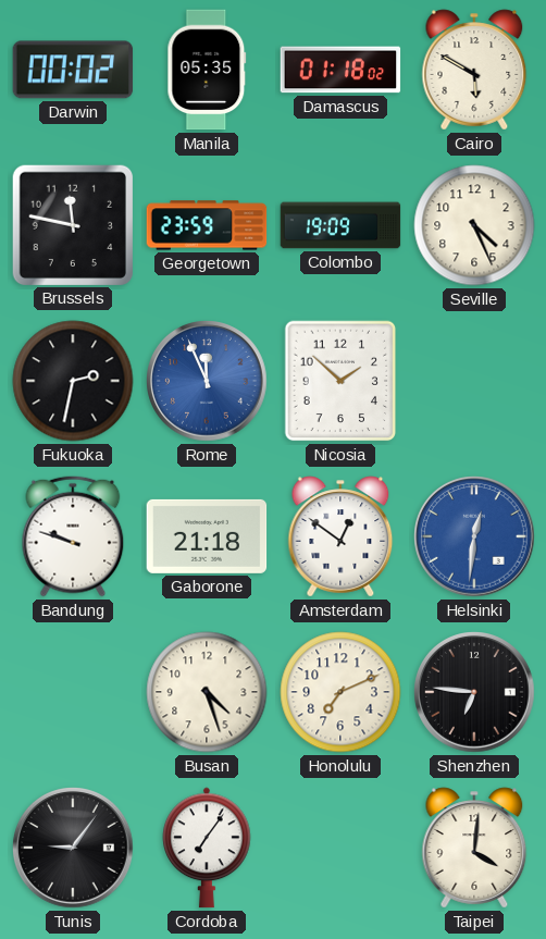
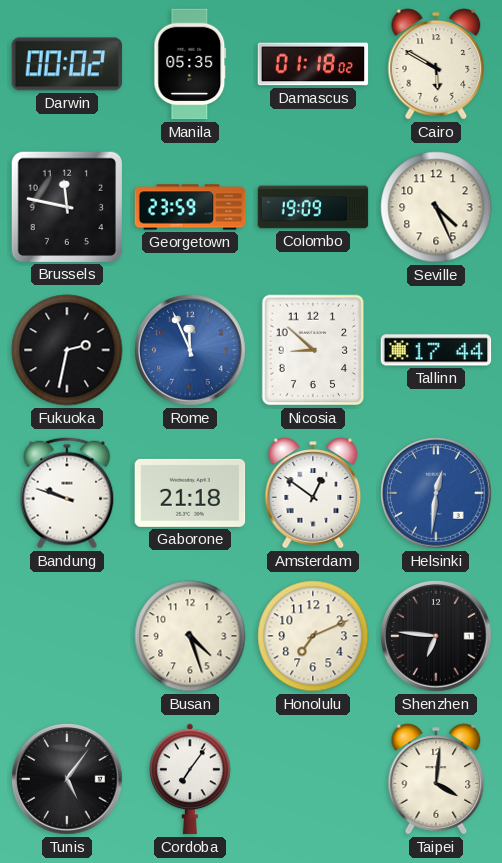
Nicosia: 1:52 -> 8:52 (313, 350)
Tallinn: none -> 17:44 (436, 350)
Tunis: 9:06 -> 5:06 (67, 779)
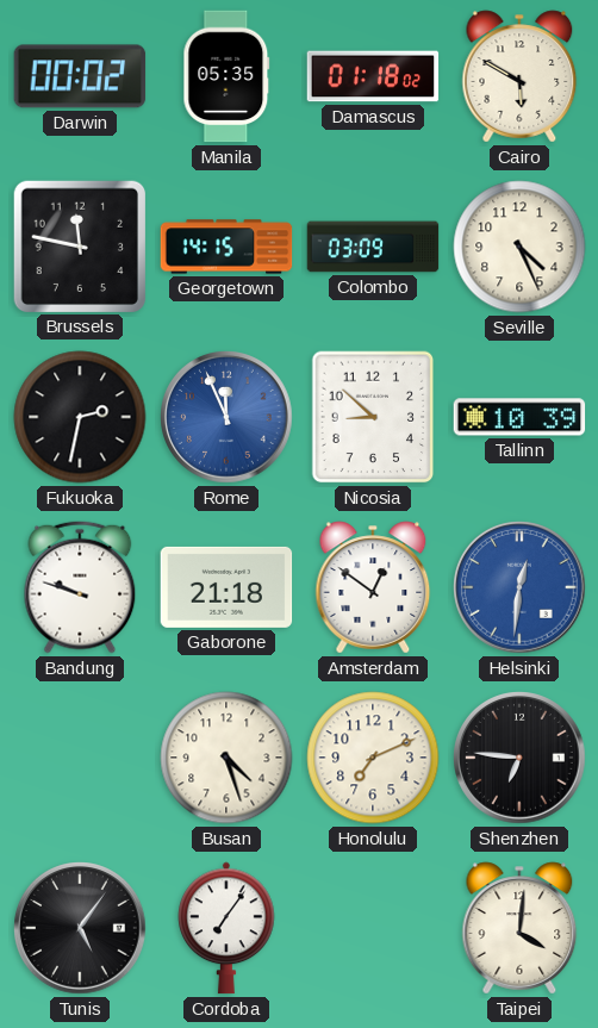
Georgetown: 23:59 -> 14:15 (226, 247)
Colombo: 19:09 -> 03:09 (373, 247)
Tallinn: 17:44 -> 10:39 (519, 417)
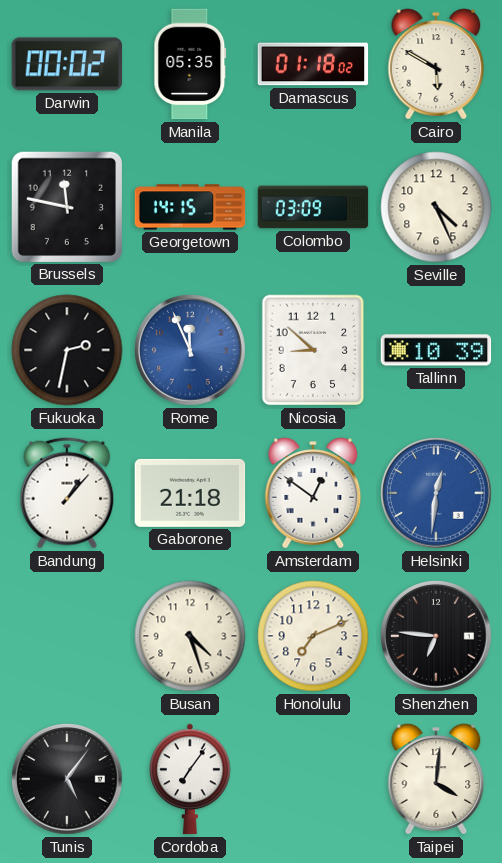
Bandung: 9:48 -> 1:07 (67, 493)
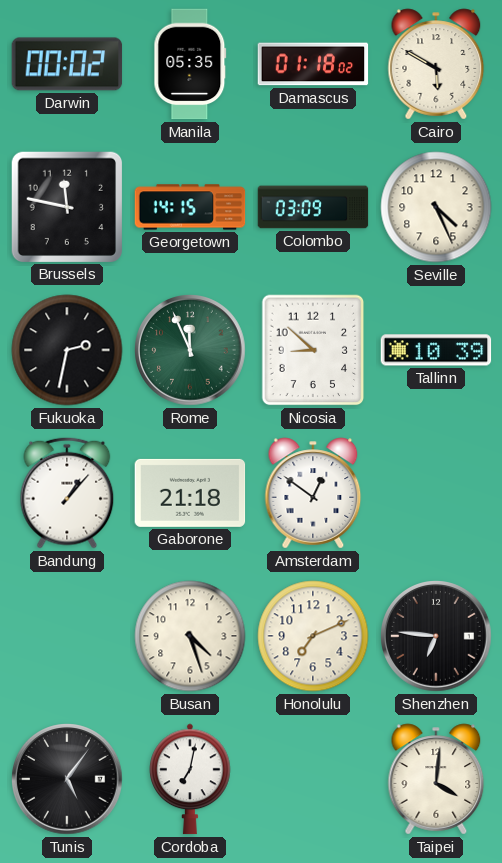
Rome dial: blue -> green (190, 350)
Helsinki: 12:31 -> none (436, 493)
Cordoba: 7:06 -> 7:02 (191, 779)
